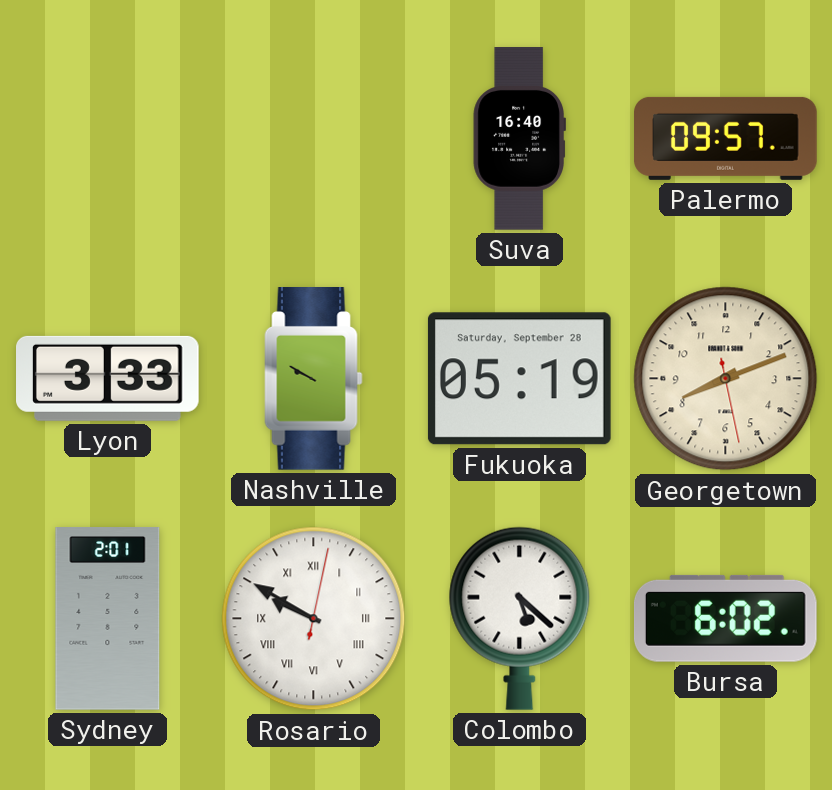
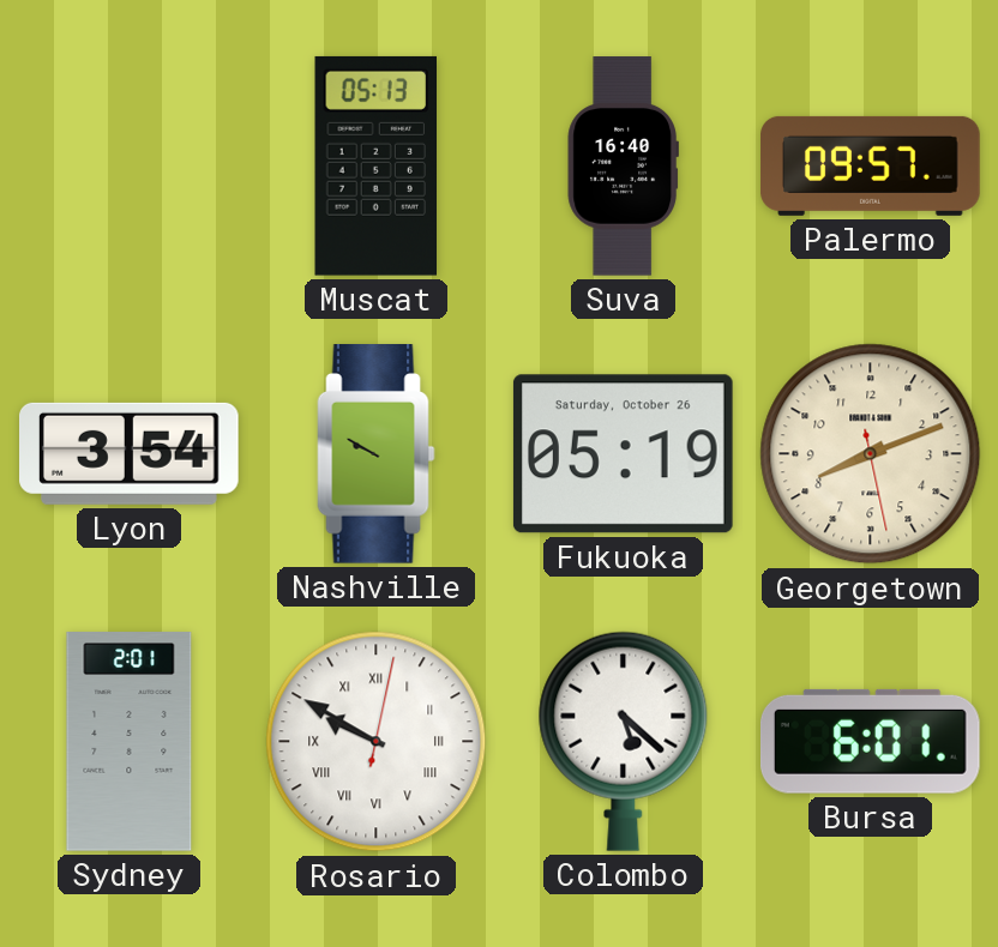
Muscat: none -> 05:13 (375, 165)
Lyon: 3:33 -> 3:54 (130, 453)
Fukuoka date: Saturday, September 28 -> Saturday, October 26 (623, 454)
Bursa: 6:02 -> 6:01 (870, 741)
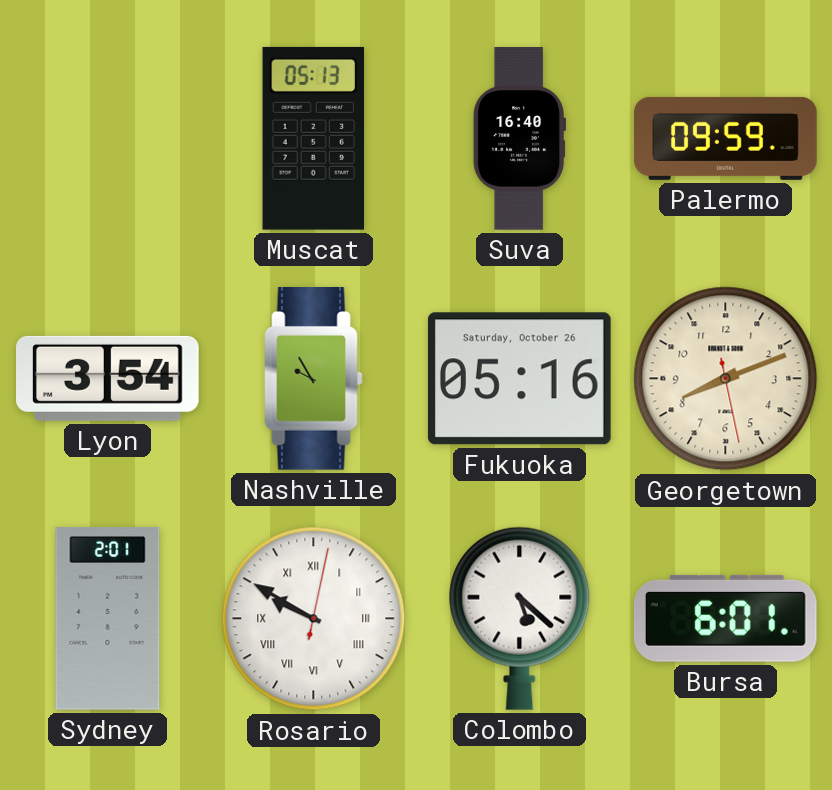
Palermo: 09:57 -> 09:59 (726, 138)
Nashville: 9:50 -> 9:55 (314, 379)
Fukuoka: 05:19 -> 05:16 (519, 379)
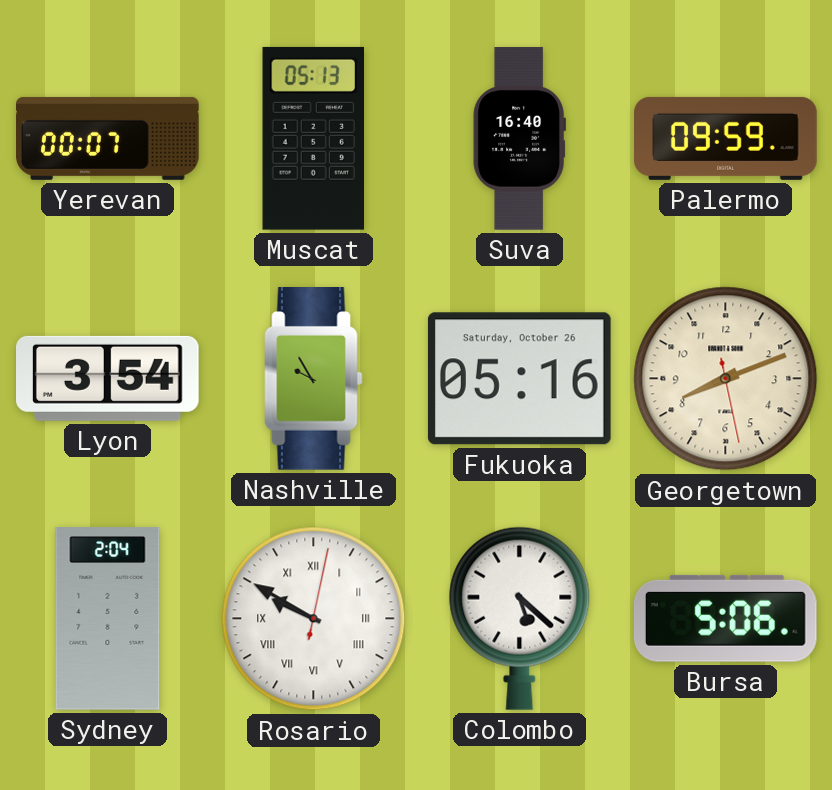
Yerevan: none -> 00:07 (108, 138)
Sydney: 2:01 -> 2:04 (108, 619)
Bursa: 6:01 -> 5:06 (725, 618)
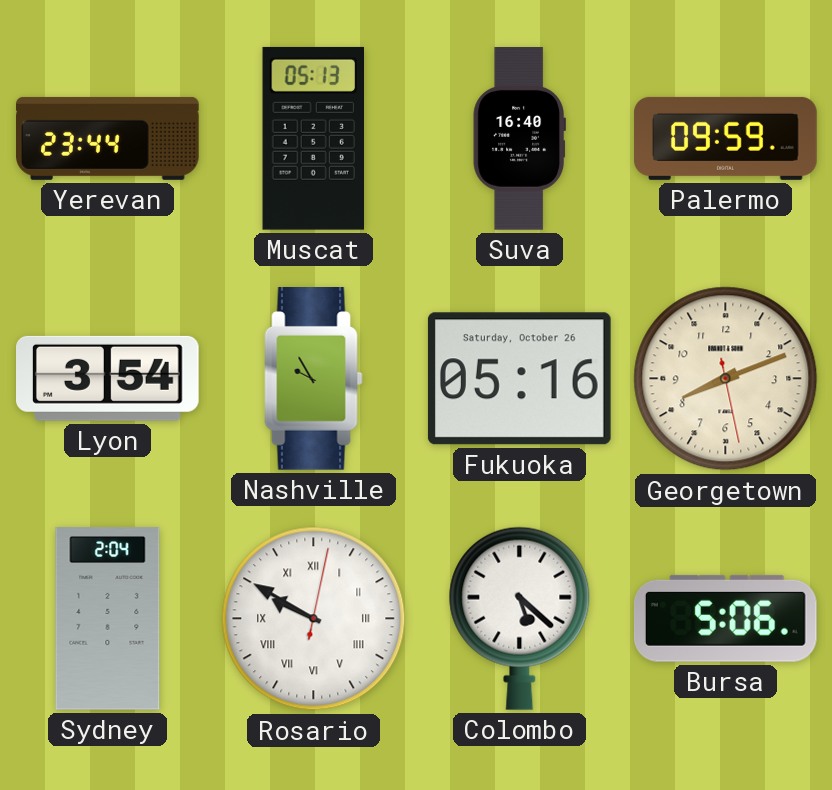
Yerevan: 00:07 -> 23:44 (108, 138)
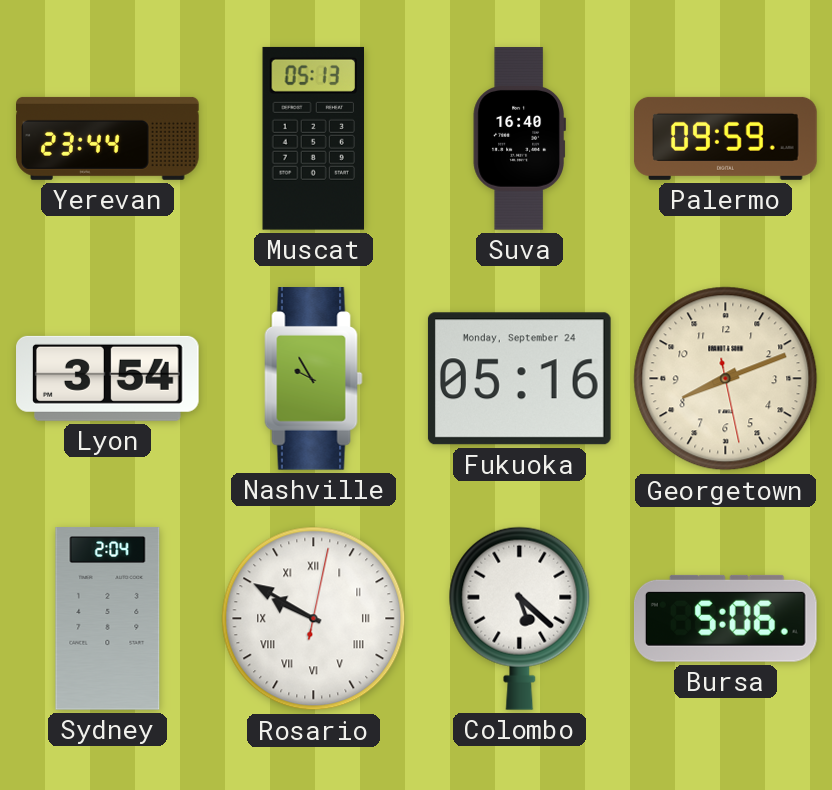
Fukuoka date: Saturday, October 26 -> Monday, September 24 (519, 379)
